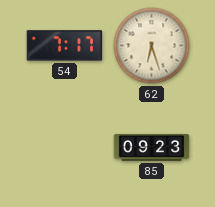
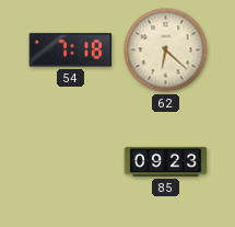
54: 7:17 -> 7:18 (71, 50)
62: 6:27 -> 6:22 (166, 50)
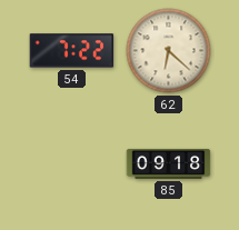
54: 7:18 -> 7:22 (72, 51)
85: 09:23 -> 09:18 (169, 163)
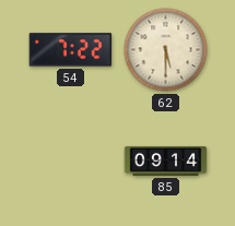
62: 6:22 -> 5:30 (166, 50)
85: 09:18 -> 09:14 (166, 160)
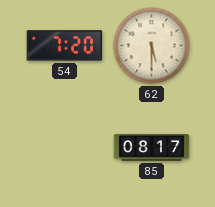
54: 7:22 -> 7:20 (65, 46)
85: 09:14 -> 08:17 (152, 147)
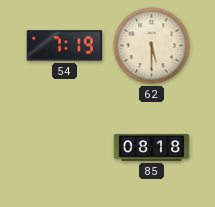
54: 7:20 -> 7:19 (65, 46)
85: 08:17 -> 08:18 (152, 147)
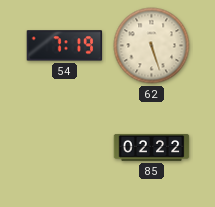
62: 5:30 -> 5:27 (152, 46)
85: 08:18 -> 02:22 (152, 147)
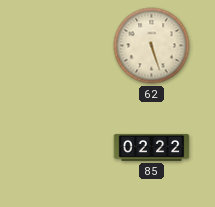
54: 7:19 -> none (65, 46)
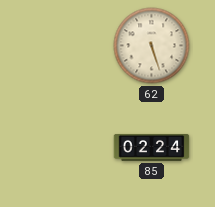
85: 02:22 -> 02:24 (152, 147)
